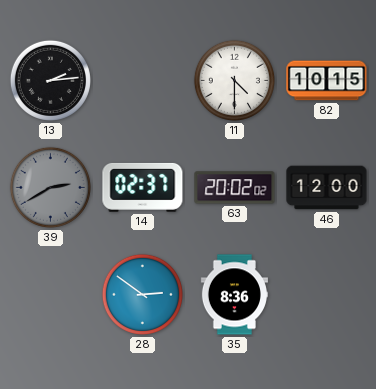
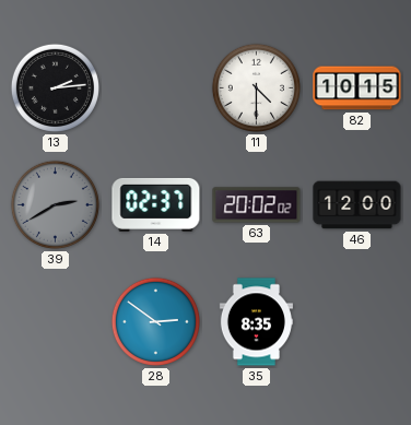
35: 8:36 -> 8:35 (256, 322)
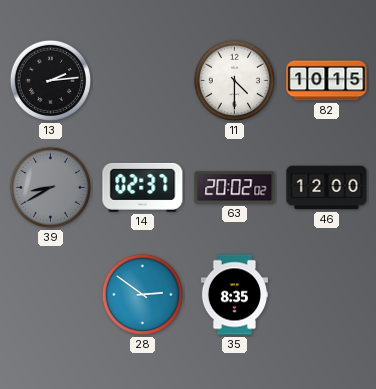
39: 2:40 -> 8:40 (50, 187)
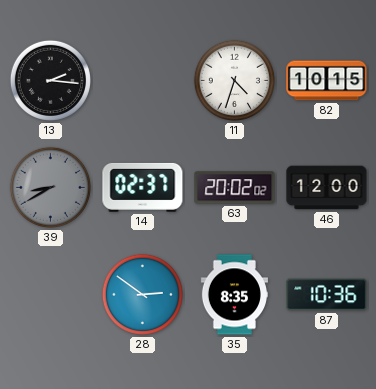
13: 2:14 -> 2:16 (50, 80)
11: 4:30 -> 4:33 (234, 80)
87: none -> 10:36 (327, 295)
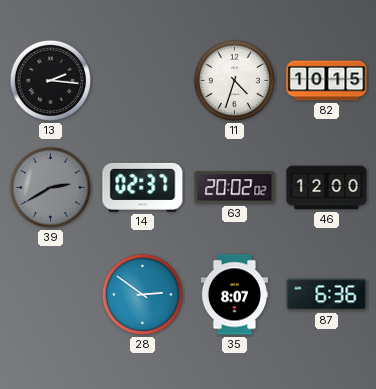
39: 8:40 -> 2:40 (50, 187)
35: 8:35 -> 8:07 (234, 295)
87: 10:36 -> 6:36 (327, 295)
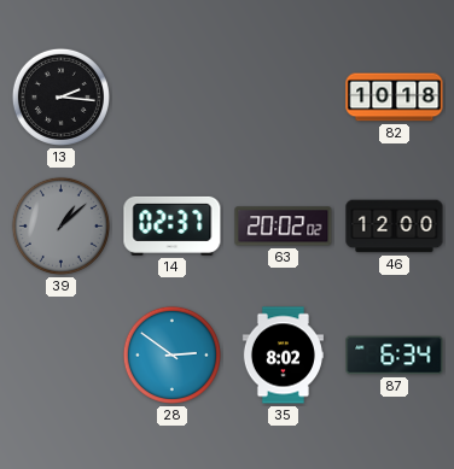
11: 4:33 -> none (234, 80)
82: 10:15 -> 10:18 (395, 98)
39: 2:40 -> 1:08 (60, 225)
35: 8:07 -> 8:02 (283, 356)
87: 6:36 -> 6:34 (395, 356)
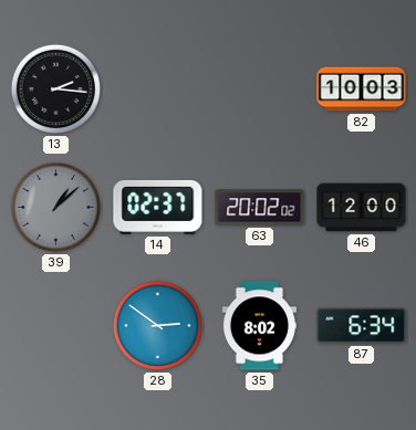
82: 10:18 -> 10:03 (362, 90)
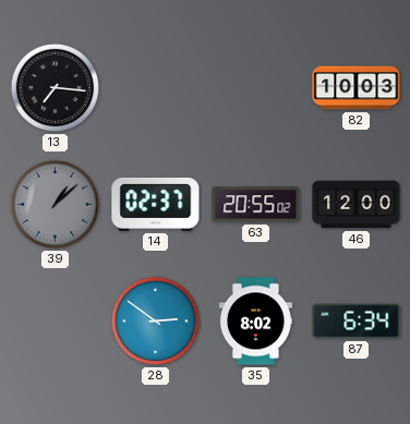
13: 2:16 -> 7:16 (55, 87)
63: 20:02 -> 20:55 (256, 205)
